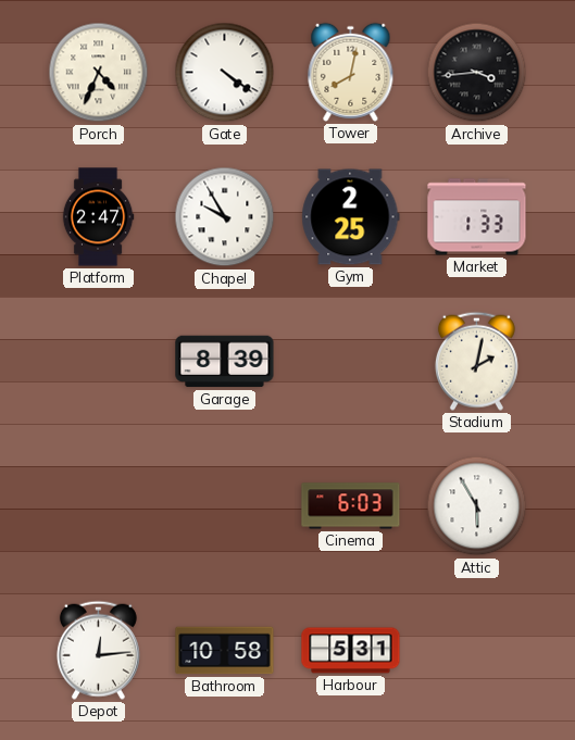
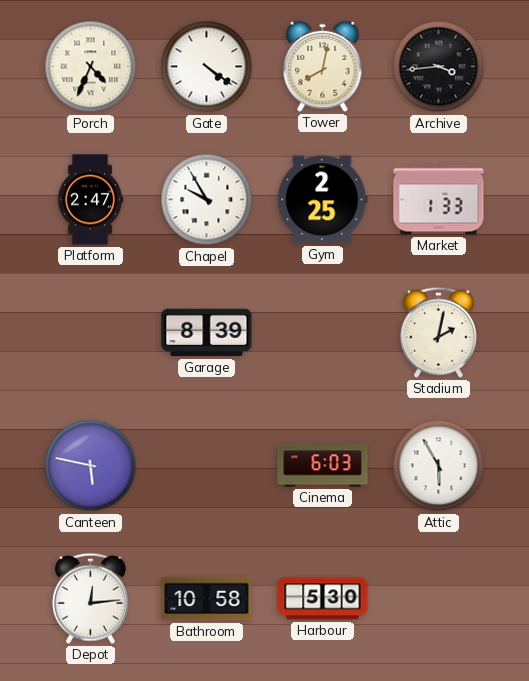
Canteen: none -> 5:47 (91, 466)
Harbour: 5:31 -> 5:30 (323, 599)
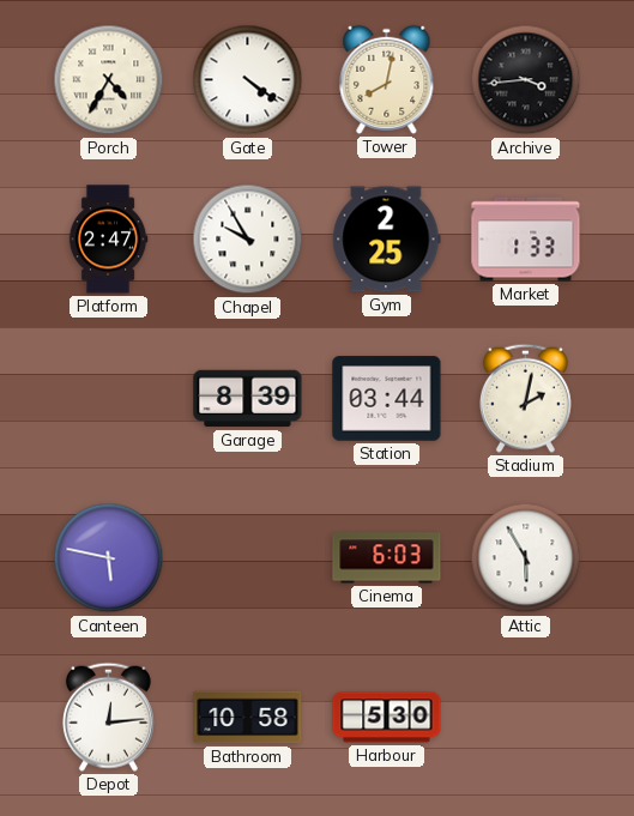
Porch: 4:34 -> 4:35 (109, 80)
Station: none -> 03:44 (387, 399)
